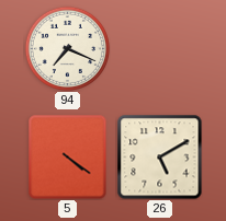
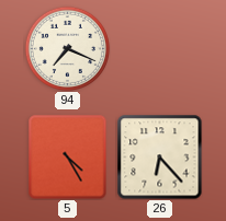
5: 4:21 -> 4:25 (68, 156)
26: 5:10 -> 6:23 (159, 156)
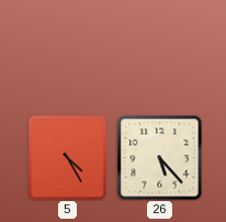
94: 7:19 -> none (67, 48)
26: 6:23 -> 5:23 (159, 157)
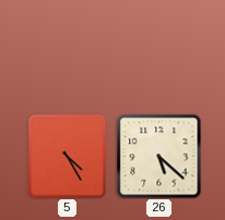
26: 5:23 -> 5:22 (158, 156)
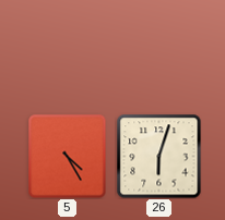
26: 5:22 -> 6:03 (158, 156)
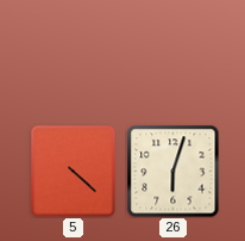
5: 4:25 -> 4:22 (74, 171)
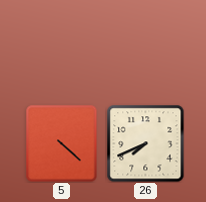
26: 6:03 -> 7:41 (145, 143)
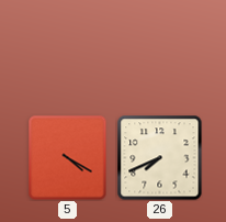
5: 4:22 -> 4:20 (68, 157)
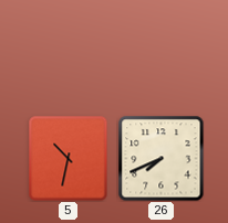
5: 4:20 -> 10:32 (69, 158)
